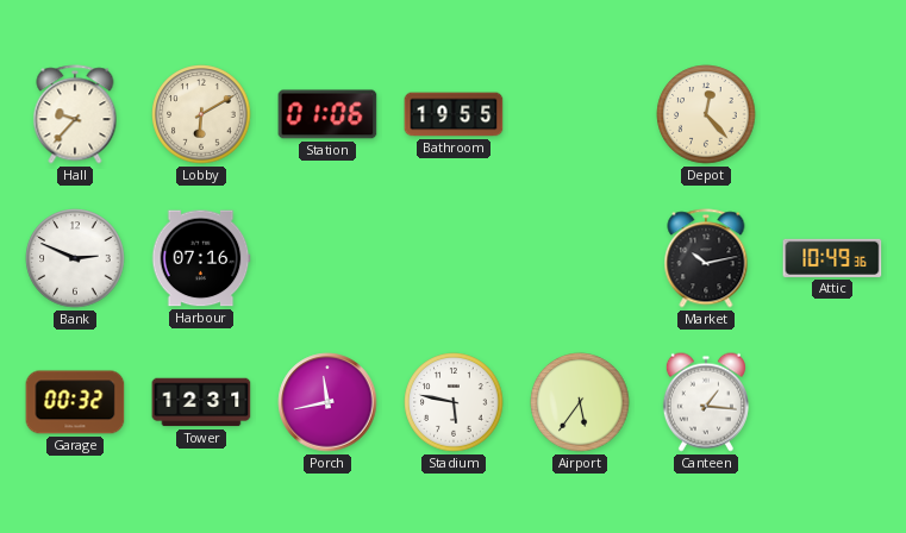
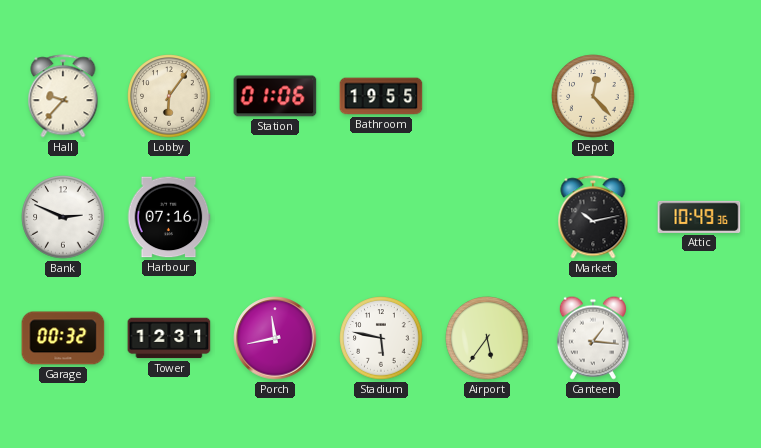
Lobby: 6:10 -> 6:06 (169, 96)
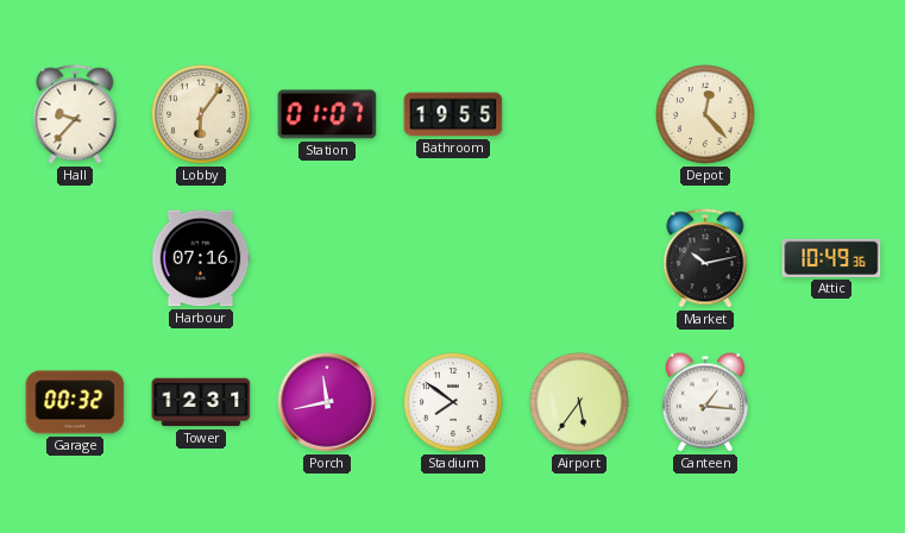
Station: 01:06 -> 01:07 (327, 114)
Bank: 2:49 -> none (63, 217)
Stadium: 5:47 -> 7:51 (453, 402)
